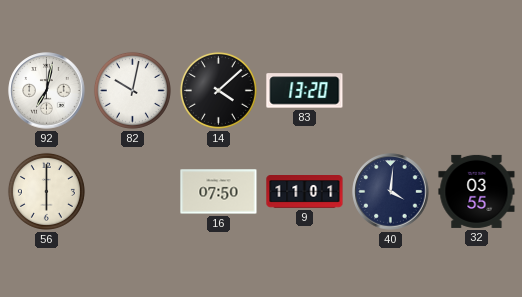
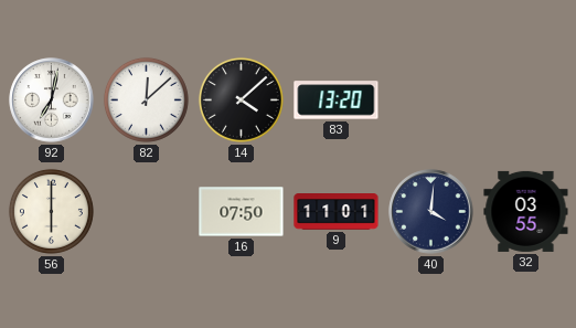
82: 10:02 -> 12:08 (146, 99)
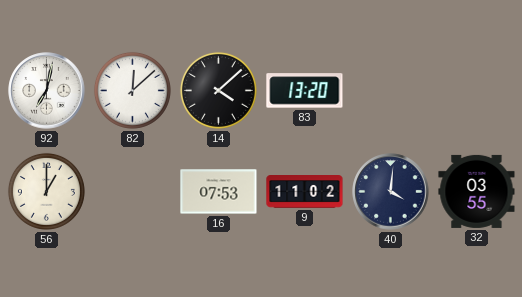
56: 6:00 -> 1:00 (46, 191)
16: 07:50 -> 07:53 (219, 192)
9: 11:01 -> 11:02 (305, 192)
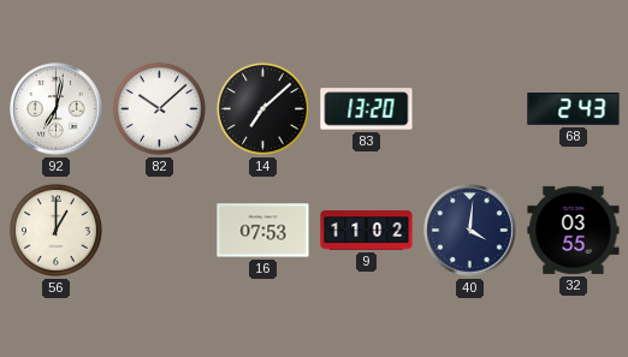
82: 12:08 -> 10:08 (159, 108)
14: 4:08 -> 7:08 (262, 108)
68: none -> 2:43 (574, 109)
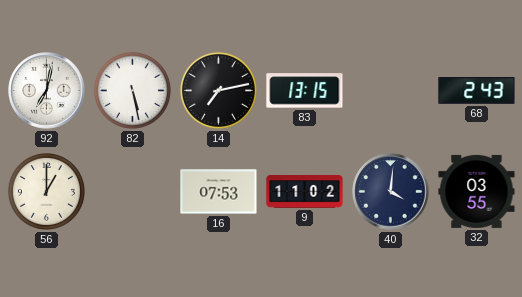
82: 10:08 -> 5:28 (132, 90)
14: 7:08 -> 7:13 (218, 90)
83: 13:20 -> 13:15 (305, 91)
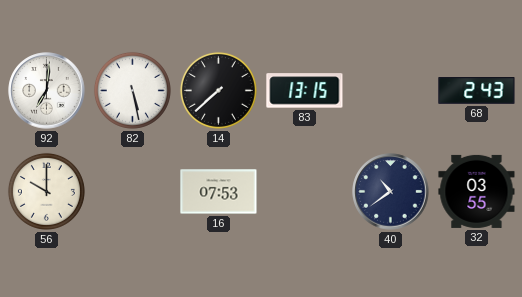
92: 7:02 -> 7:01 (47, 91)
14: 7:13 -> 7:38 (218, 90)
56: 1:00 -> 10:00 (46, 191)
9: 11:02 -> none (305, 192)
40: 4:01 -> 10:39 (391, 192)
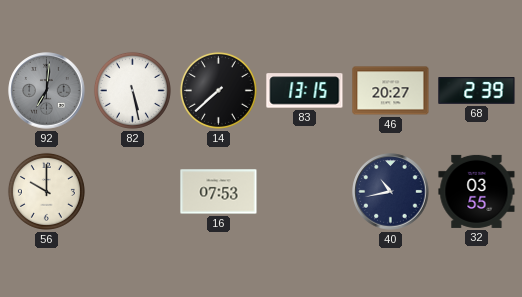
92 dial: white -> grey (47, 91)
46: none -> 20:27 (391, 91)
68: 2:43 -> 2:39 (477, 91)
40: 10:39 -> 10:43 (391, 192)
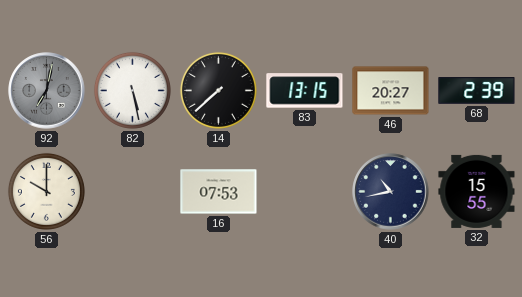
92: 7:01 -> 7:02 (47, 91)
32: 03:55 -> 15:55 (477, 191)
